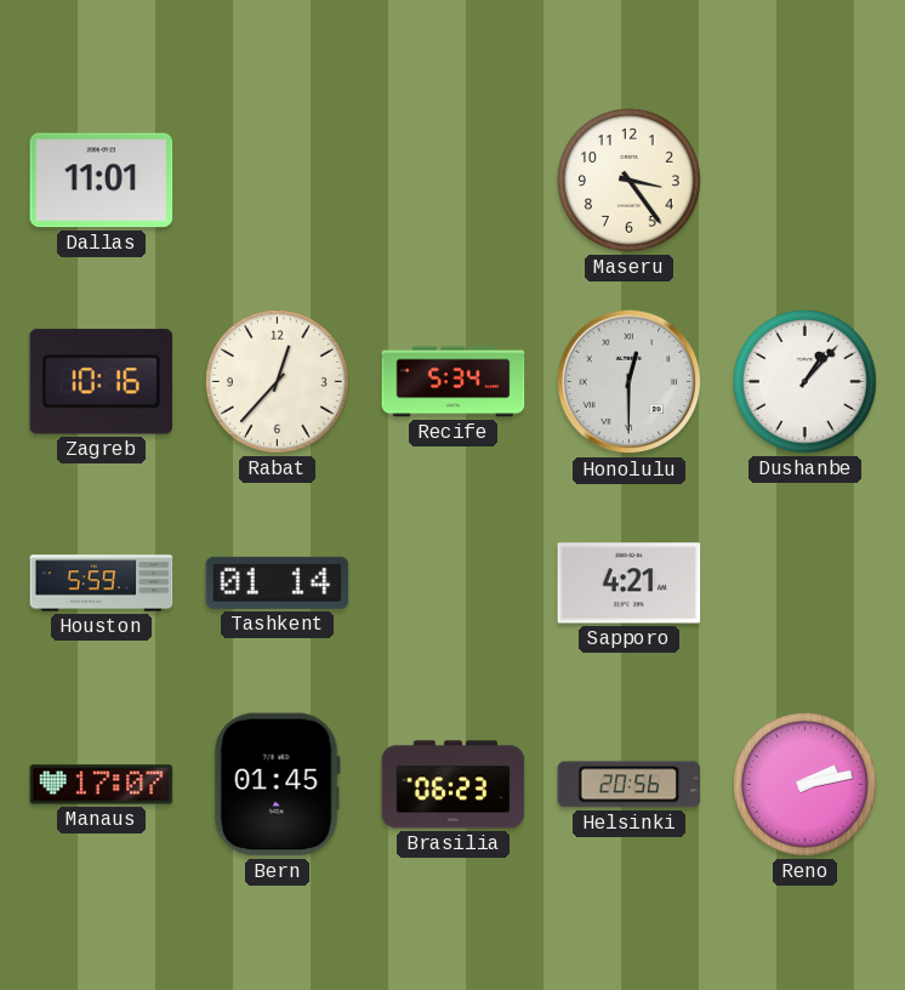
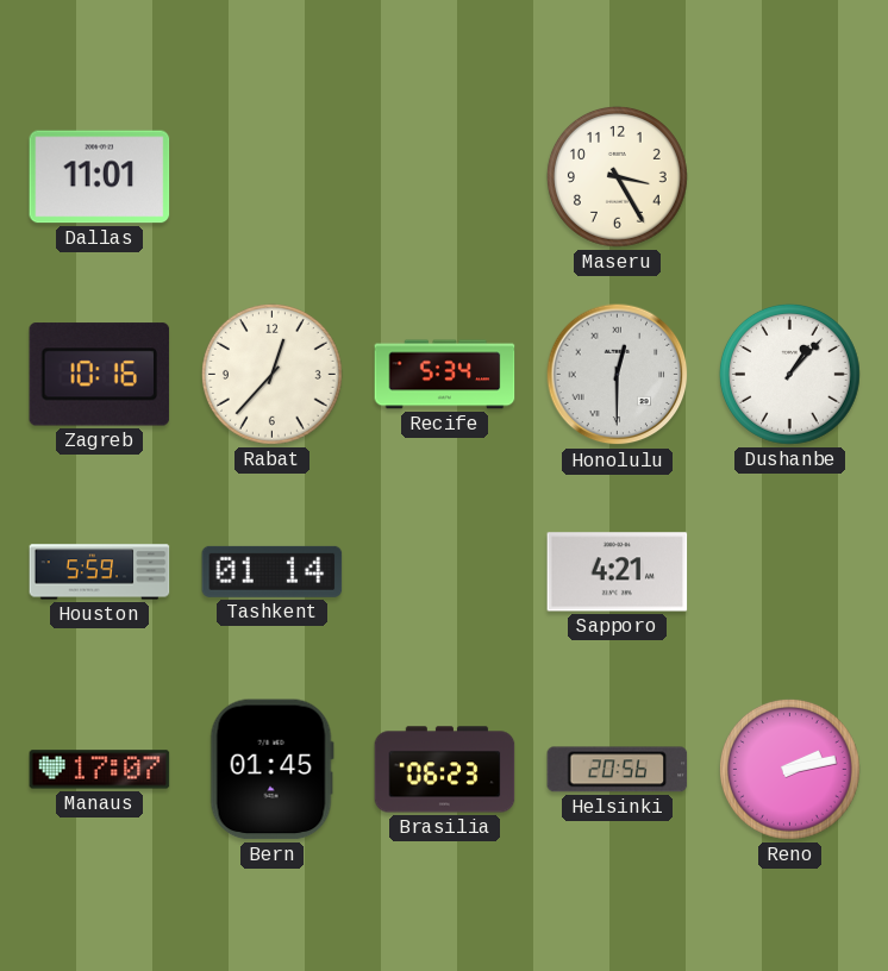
Maseru: 3:24 -> 3:25 (617, 176)
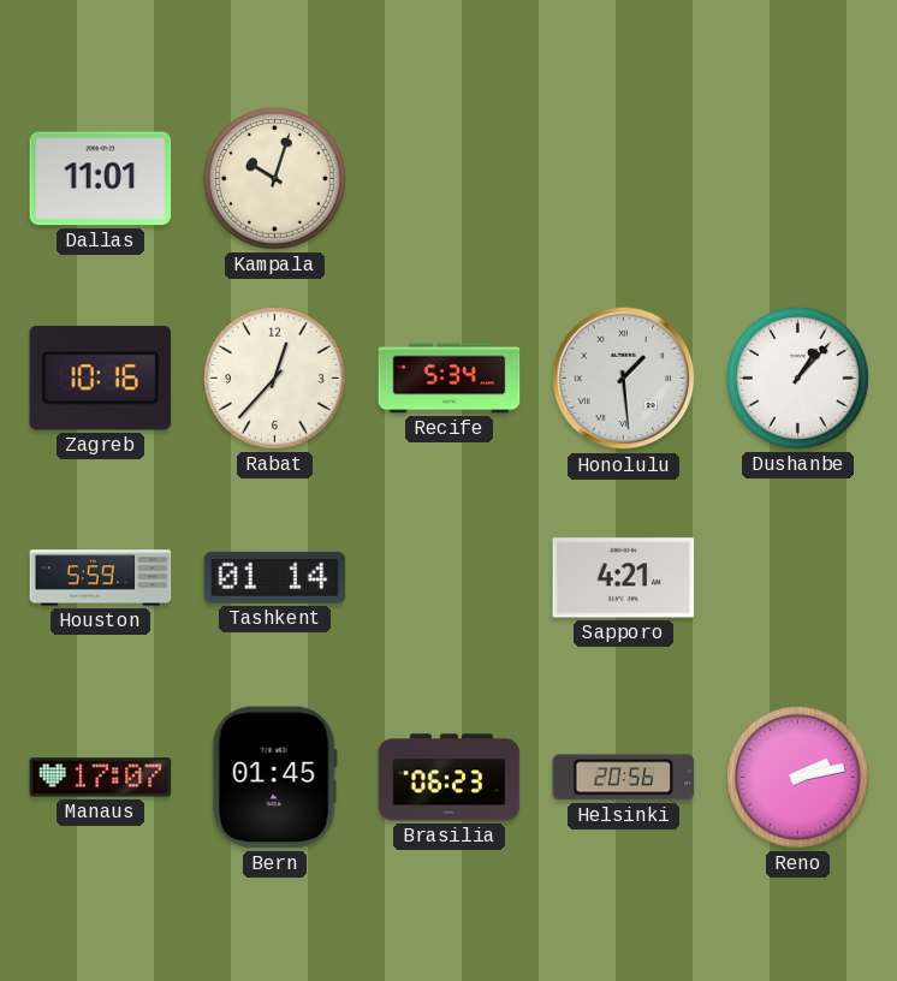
Kampala: none -> 10:03 (274, 178)
Maseru: 3:25 -> none (617, 176)
Honolulu: 12:30 -> 1:29 (624, 379)
